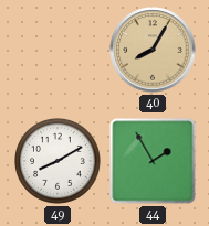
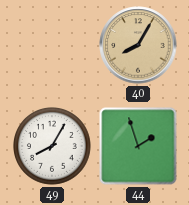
49: 8:10 -> 8:05 (53, 147)
44: 1:55 -> 1:57 (138, 146)
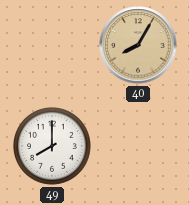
49: 8:05 -> 8:00 (53, 147)
44: 1:57 -> none (138, 146)
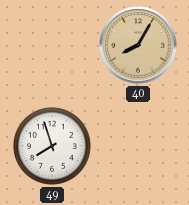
49: 8:00 -> 7:57 (53, 147)
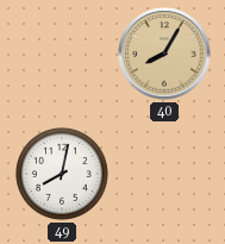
49: 7:57 -> 8:02 (63, 175)
